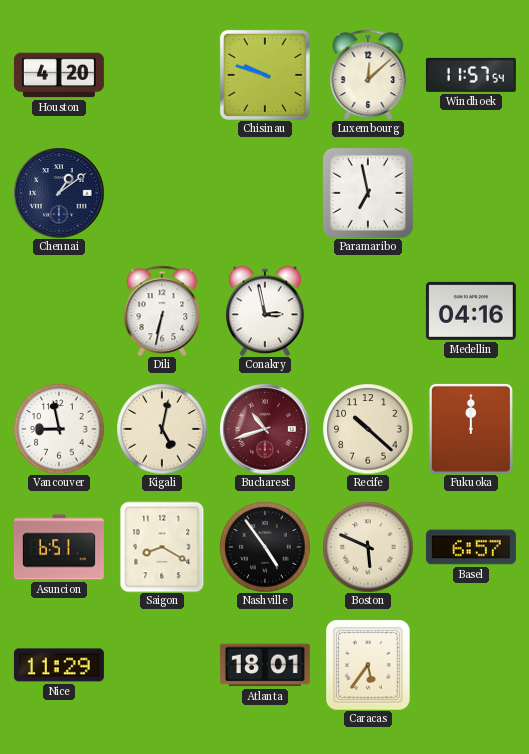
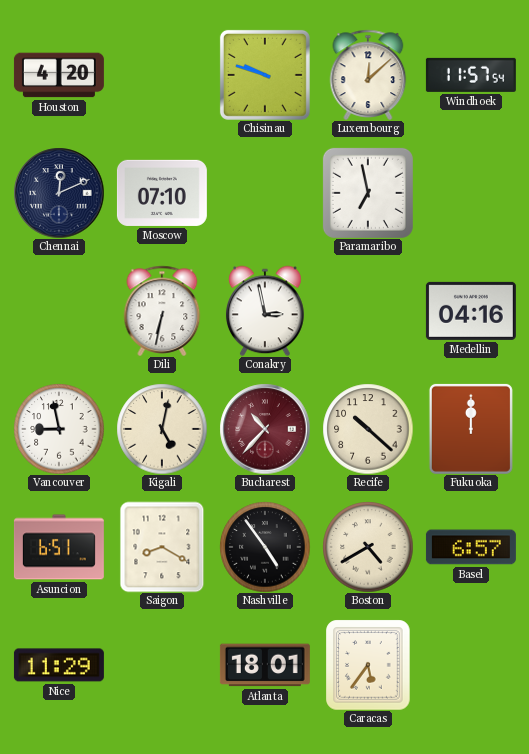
Chennai: 1:09 -> 12:11 (59, 193)
Moscow: none -> 07:10 (162, 193)
Bucharest: 10:42 -> 10:37 (265, 429)
Boston: 5:49 -> 4:40 (368, 547)
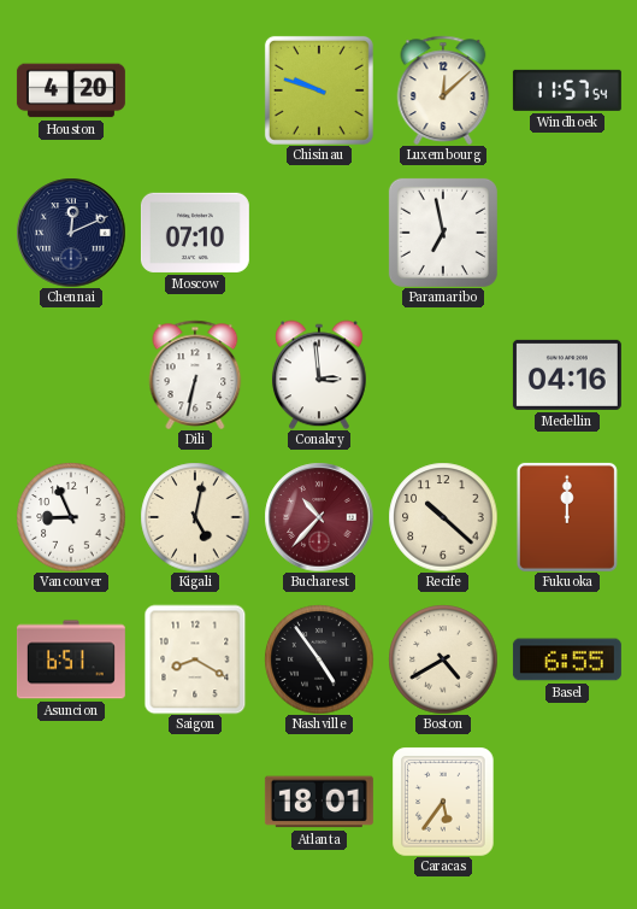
Conakry: 2:58 -> 2:59 (319, 375)
Vancouver: 8:58 -> 8:56 (71, 517)
Basel: 6:57 -> 6:55 (567, 659)
Nice: 11:29 -> none (59, 665)
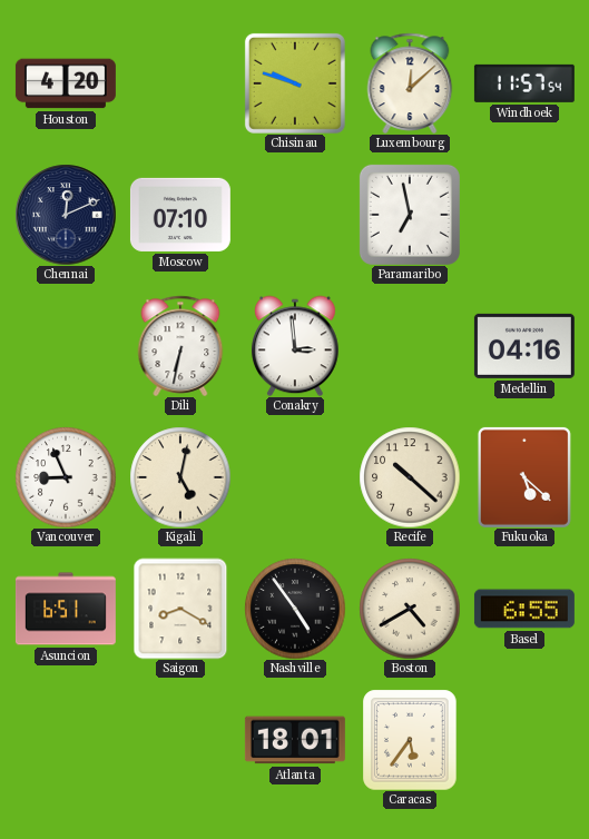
Bucharest: 10:37 -> none (319, 517)
Fukuoka: 12:00 -> 5:22 (524, 477)
